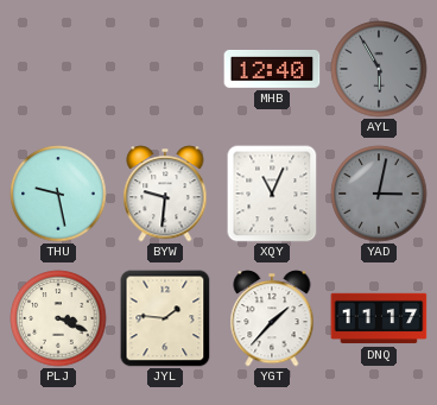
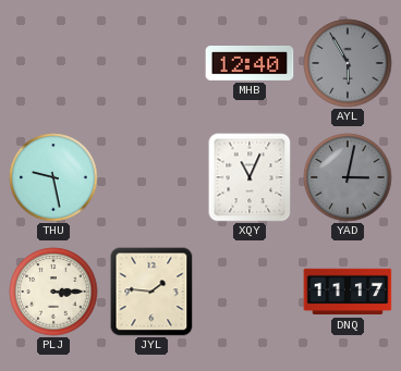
BYW: 9:31 -> none (165, 194)
PLJ: 3:19 -> 3:15 (53, 292)
YGT: 1:37 -> none (272, 318)
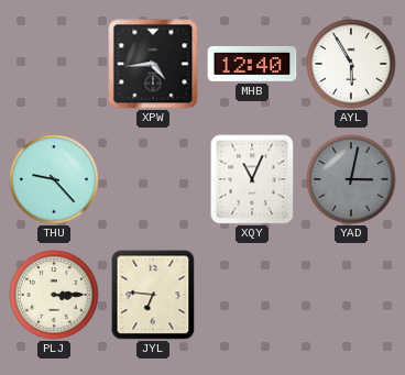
XPW: none -> 4:44 (153, 64)
AYL dial: grey -> white (351, 64)
THU: 9:28 -> 9:23 (54, 179)
JYL: 1:46 -> 6:46 (153, 295)
DNQ: 11:17 -> none (348, 292)
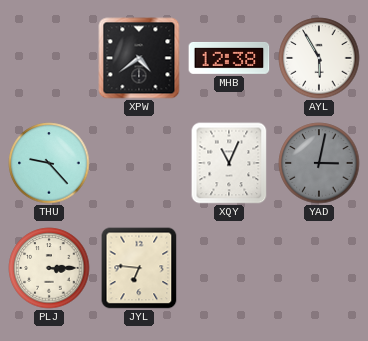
XPW: 4:44 -> 4:39 (139, 58)
MHB: 12:40 -> 12:38 (229, 58)
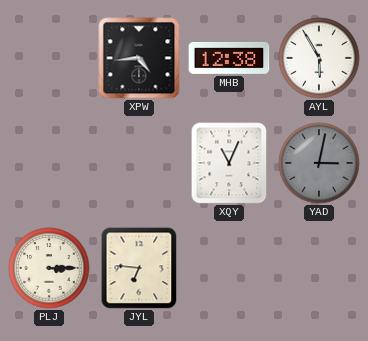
XPW: 4:39 -> 4:44 (139, 58)
THU: 9:23 -> none (49, 163)
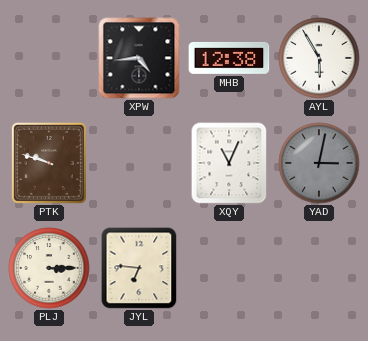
PTK: none -> 9:48 (49, 163)
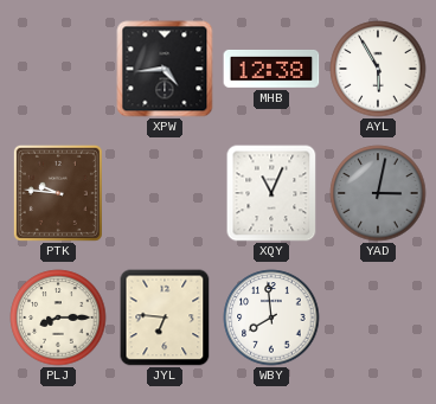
PTK: 9:48 -> 9:46 (58, 193)
PLJ: 3:15 -> 8:15 (58, 318)
WBY: none -> 7:59 (271, 318)
